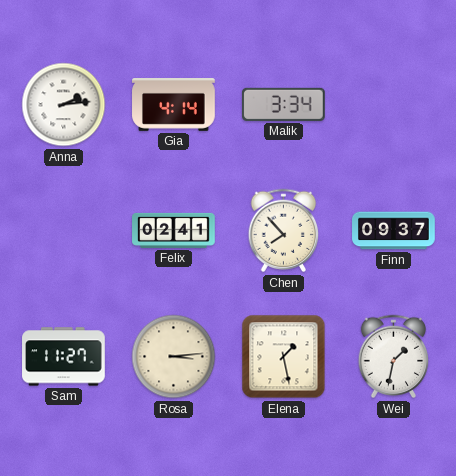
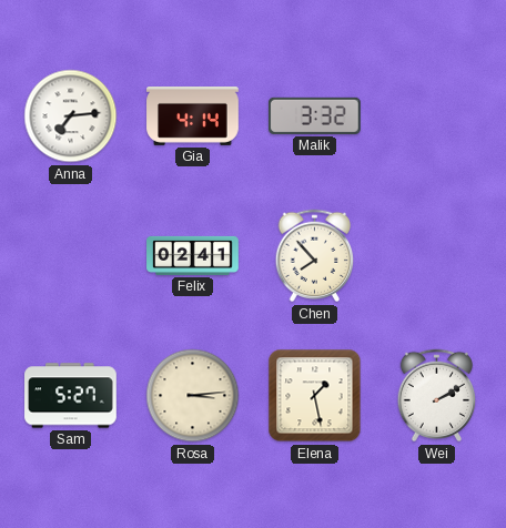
Anna: 2:14 -> 7:14 (71, 116)
Malik: 3:34 -> 3:32 (314, 115)
Finn: 09:37 -> none (394, 231)
Sam: 11:27 -> 5:27 (71, 396)
Wei: 1:32 -> 2:10 (437, 396)
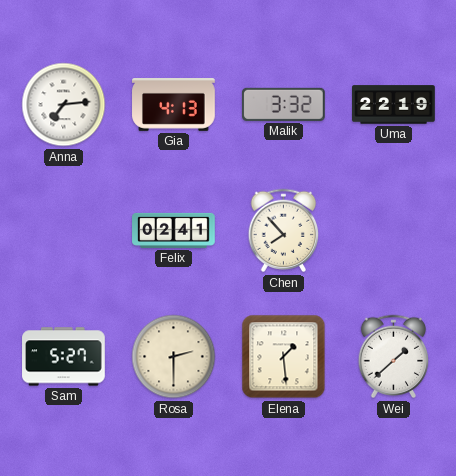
Gia: 4:14 -> 4:13 (174, 105)
Uma: none -> 22:19 (394, 105)
Rosa: 3:14 -> 2:30 (174, 357)
Elena: 1:28 -> 1:29 (284, 357)
Wei: 2:10 -> 1:38 (394, 357)
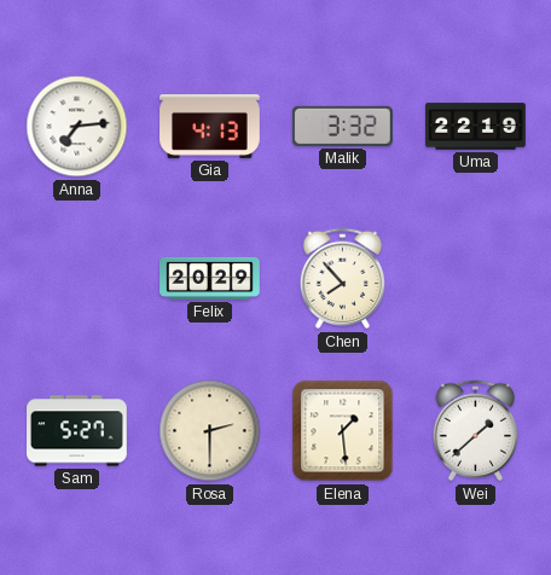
Felix: 02:41 -> 20:29 (210, 278)
